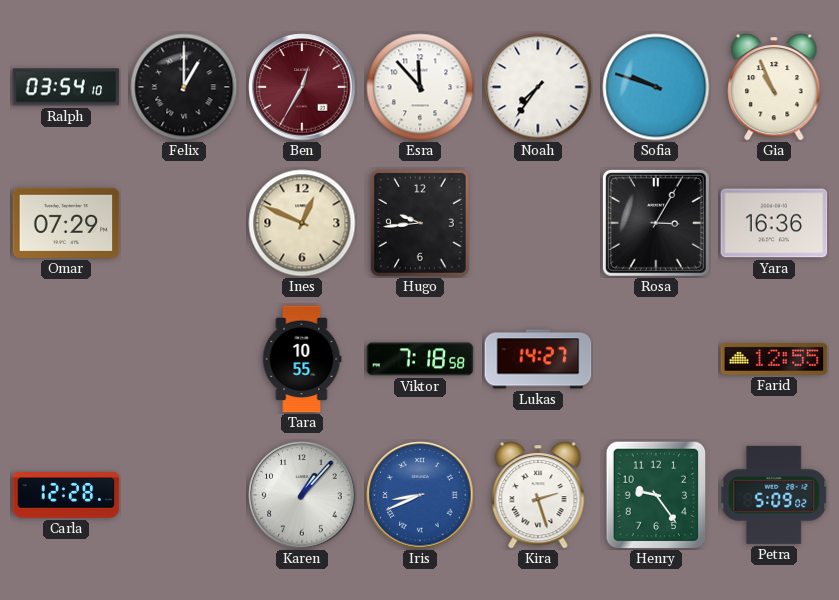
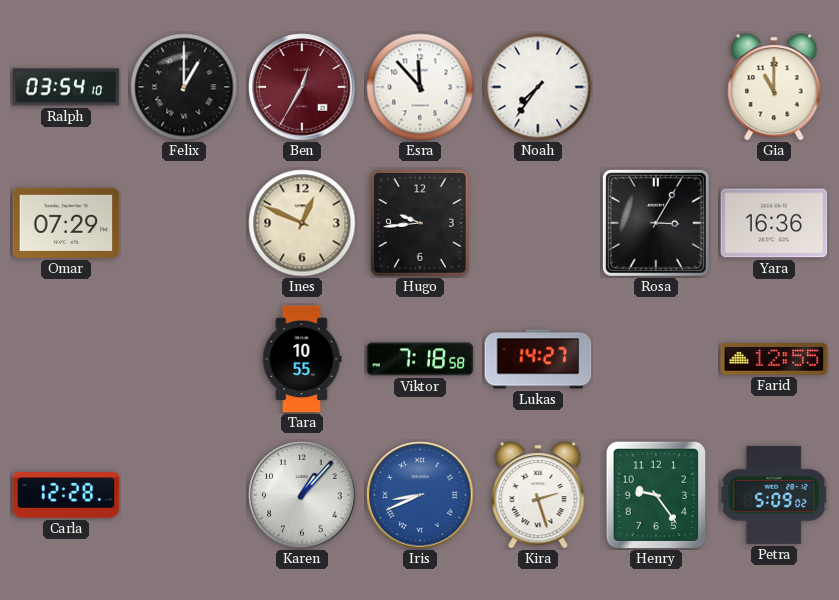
Sofia: 9:48 -> none (656, 87)
Gia: 10:56 -> 11:00 (774, 87)
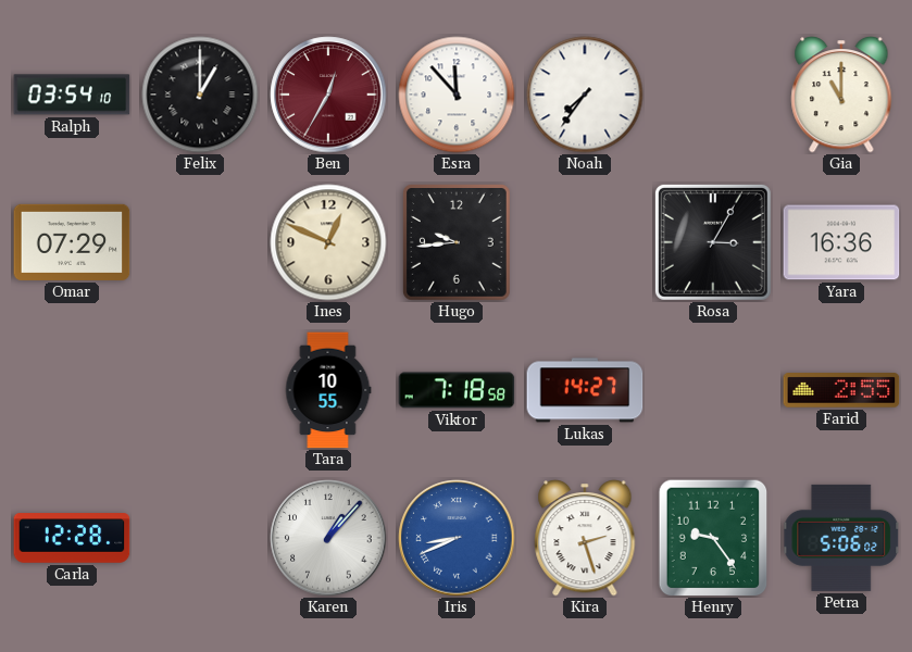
Farid: 12:55 -> 2:55 (841, 390)
Petra: 5:09 -> 5:06 (841, 538)
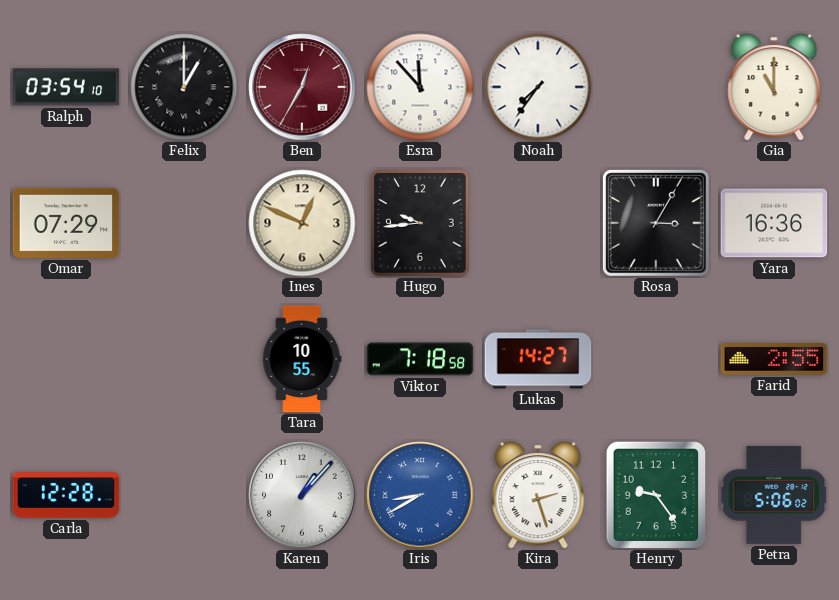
Iris: 8:41 -> 8:40 (420, 495)
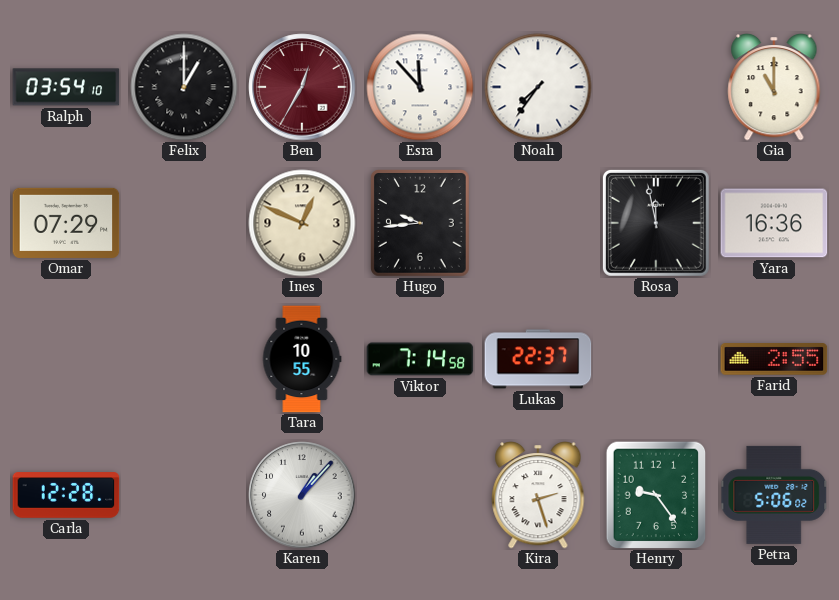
Rosa: 3:05 -> 11:58 (656, 223)
Viktor: 7:18 -> 7:14 (420, 359)
Lukas: 14:27 -> 22:37 (538, 359)
Iris: 8:40 -> none (420, 495)
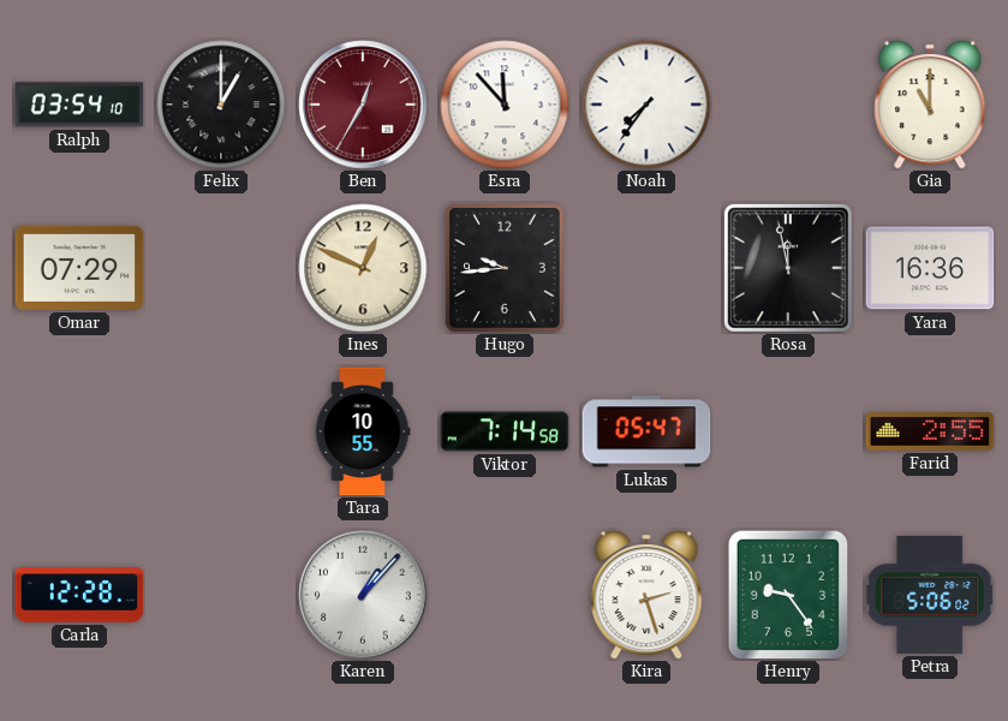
Lukas: 22:37 -> 05:47 (646, 431)
